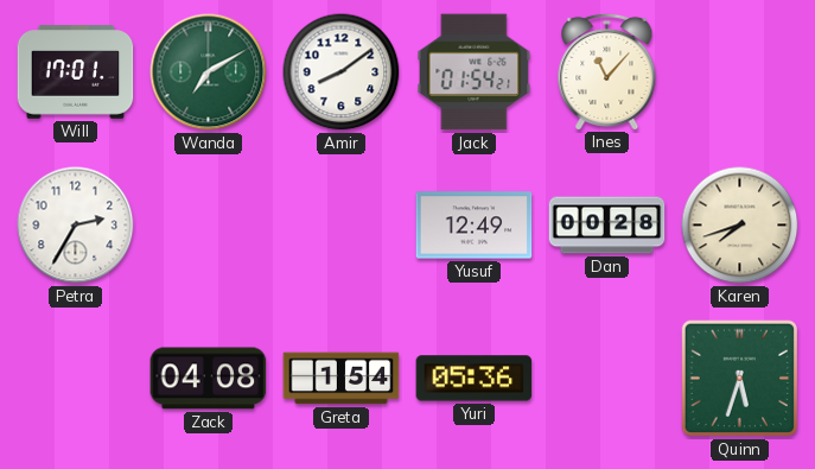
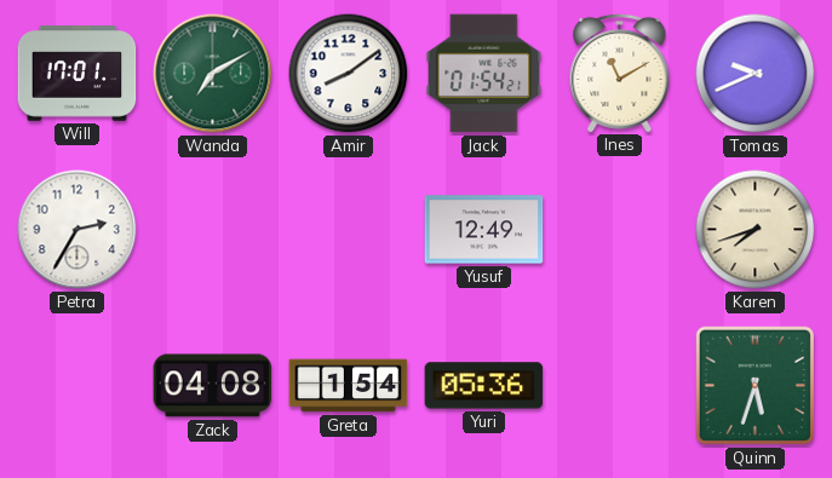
Ines: 11:07 -> 11:10 (620, 73)
Tomas: none -> 9:41 (756, 74)
Dan: 00:28 -> none (607, 226)
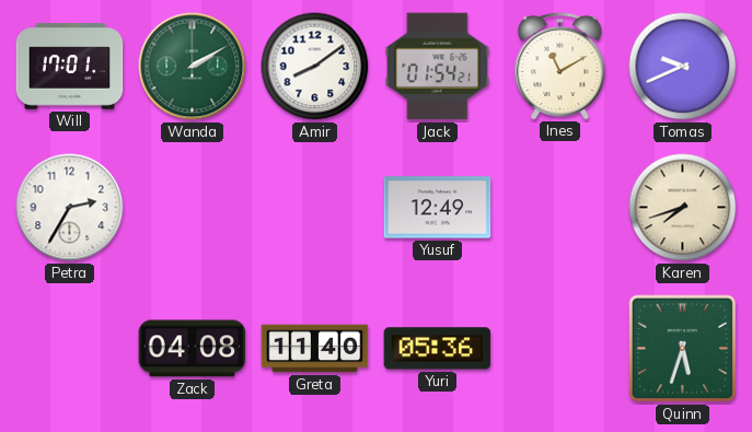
Wanda: 7:10 -> 2:10 (193, 67)
Greta: 1:54 -> 11:40 (315, 349)
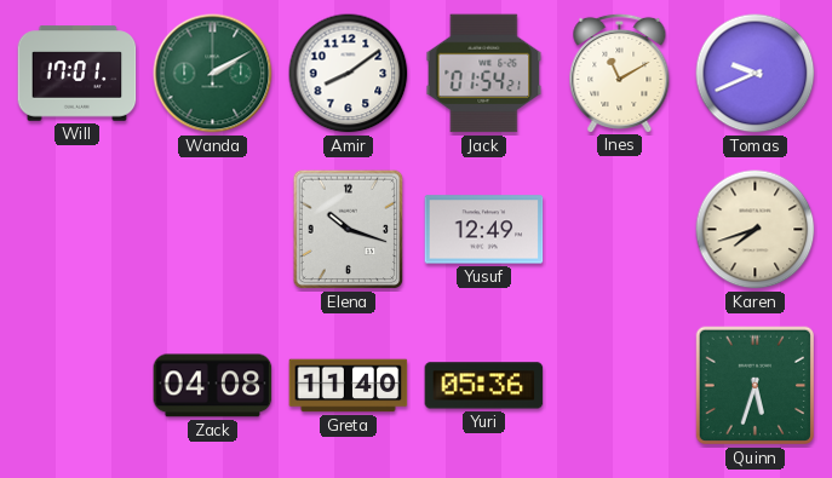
Petra: 2:35 -> none (70, 208)
Elena: none -> 10:18 (349, 230)
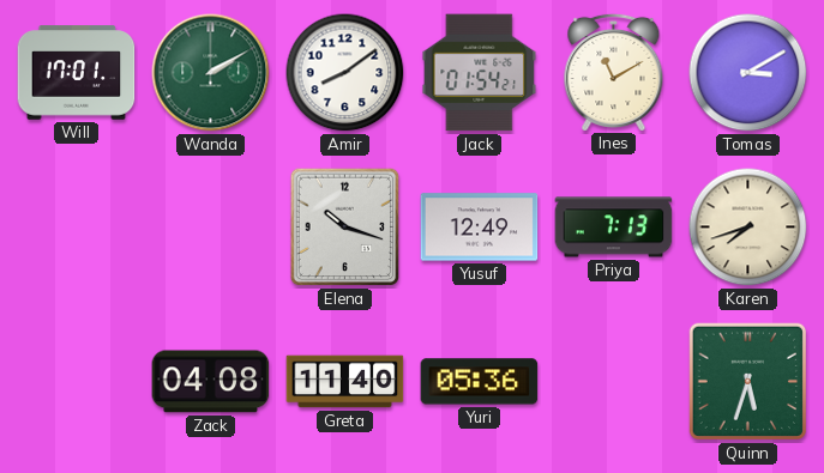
Tomas: 9:41 -> 3:10 (748, 73)
Priya: none -> 7:13 (614, 228)
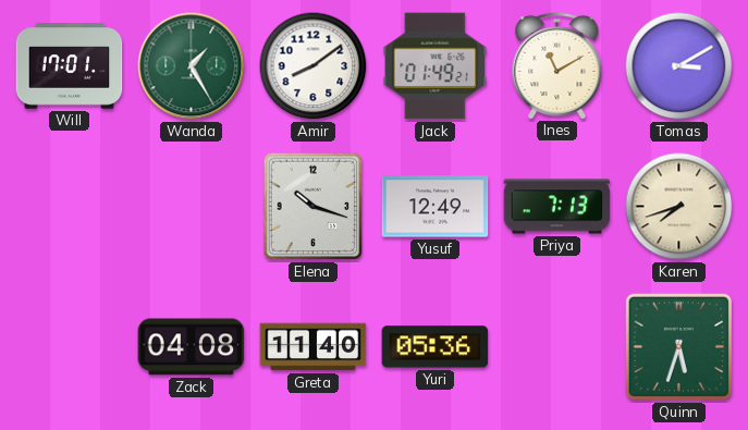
Wanda: 2:10 -> 1:25 (192, 66)
Jack: 01:54 -> 01:49 (436, 66)
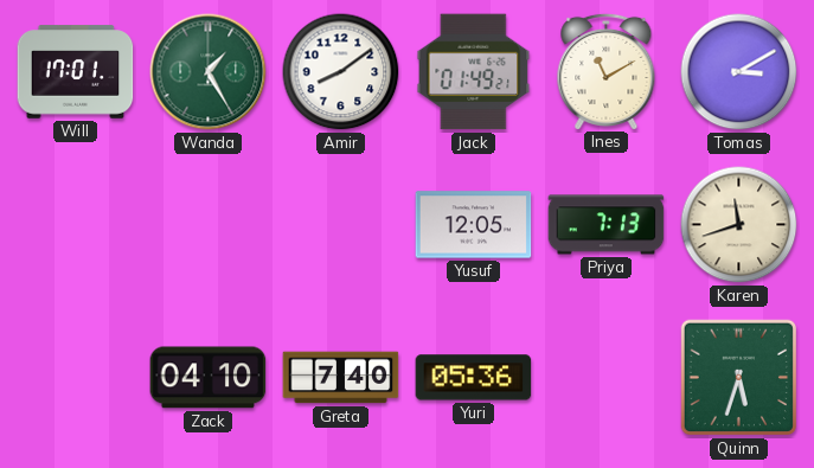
Elena: 10:18 -> none (314, 207)
Yusuf: 12:49 -> 12:05 (474, 225)
Karen: 7:42 -> 11:42 (739, 225)
Zack: 04:08 -> 04:10 (209, 378)
Greta: 11:40 -> 7:40 (341, 378)
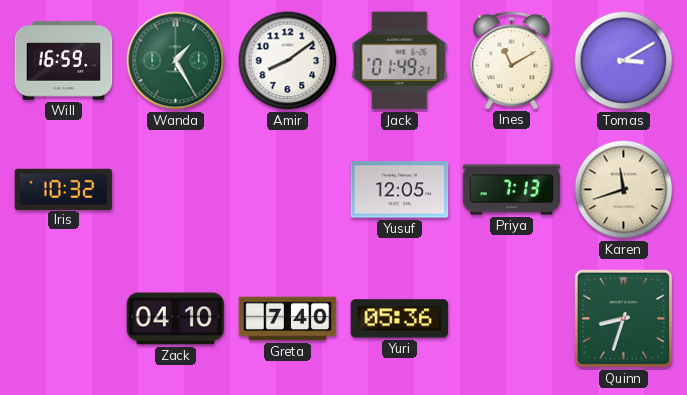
Will: 17:01 -> 16:59 (64, 61)
Iris: none -> 10:32 (64, 189)
Quinn: 5:33 -> 8:33 (624, 319)
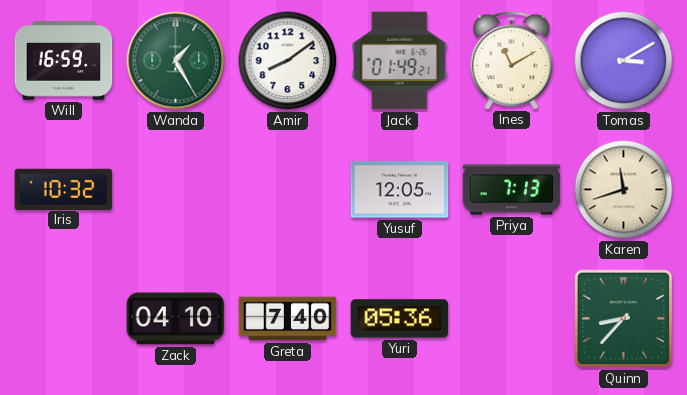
Quinn: 8:33 -> 8:37 (624, 319)
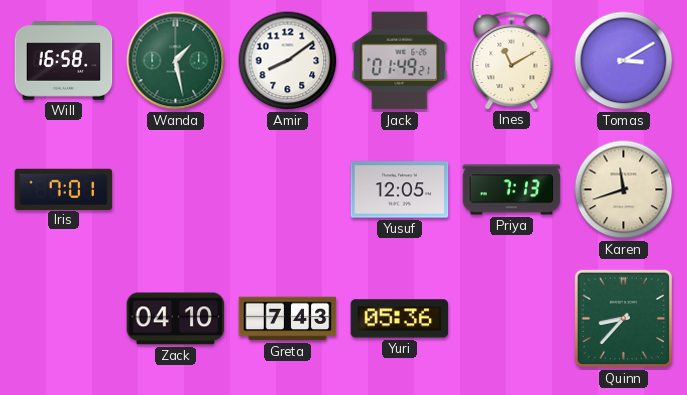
Will: 16:59 -> 16:58 (64, 61)
Wanda: 1:25 -> 1:28 (176, 61)
Iris: 10:32 -> 7:01 (64, 189)
Greta: 7:40 -> 7:43 (288, 319)
